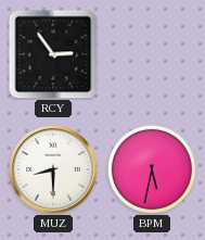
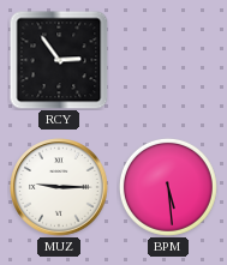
MUZ: 8:30 -> 9:15 (59, 187)
BPM: 5:32 -> 5:29 (168, 187)
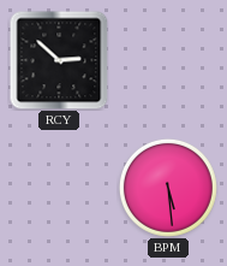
RCY: 2:54 -> 2:52 (59, 60)
MUZ: 9:15 -> none (59, 187)
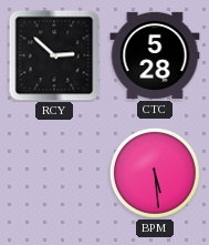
CTC: none -> 5:28 (155, 55)
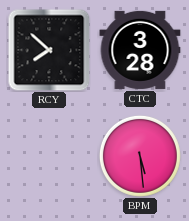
RCY: 2:52 -> 7:52 (49, 50)
CTC: 5:28 -> 3:28 (140, 50)
